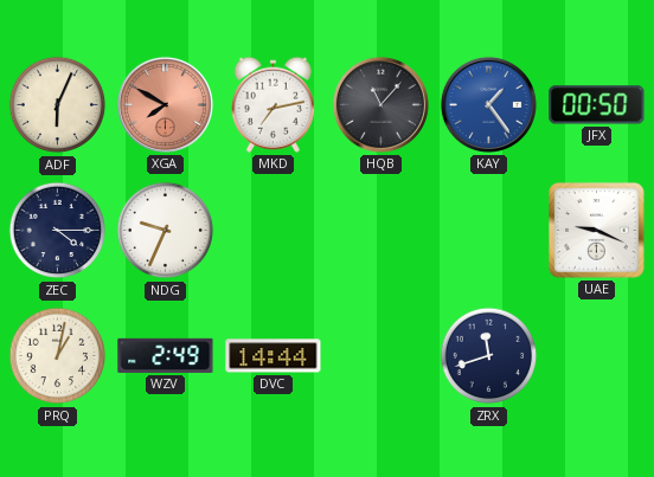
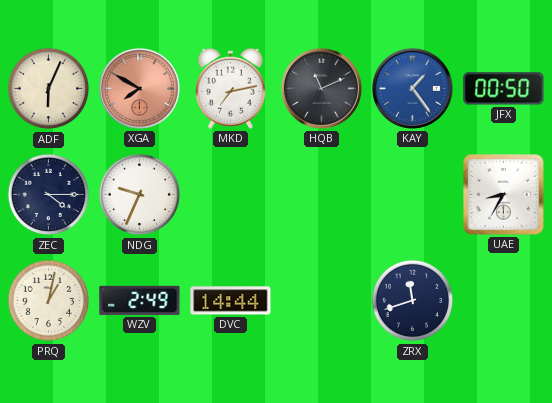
HQB: 11:07 -> 11:11 (321, 88)
UAE: 9:19 -> 8:35 (504, 195)
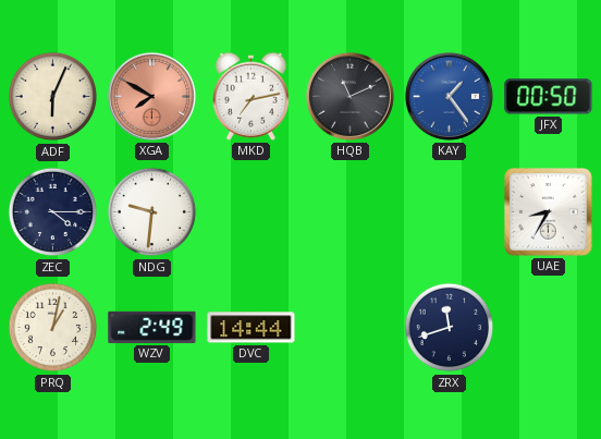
NDG: 9:34 -> 9:31 (152, 212)
